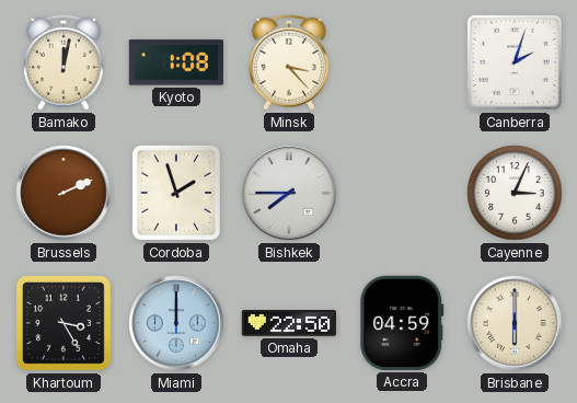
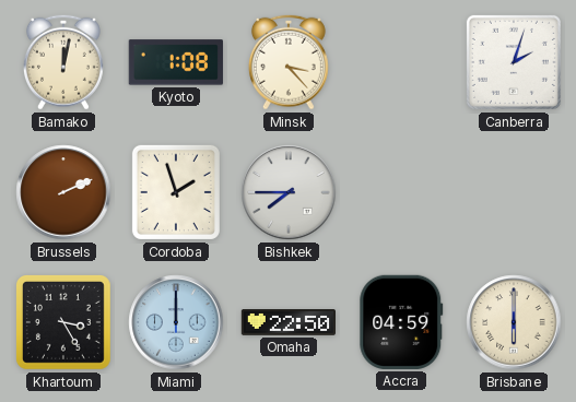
Cayenne: 3:04 -> none (515, 193)
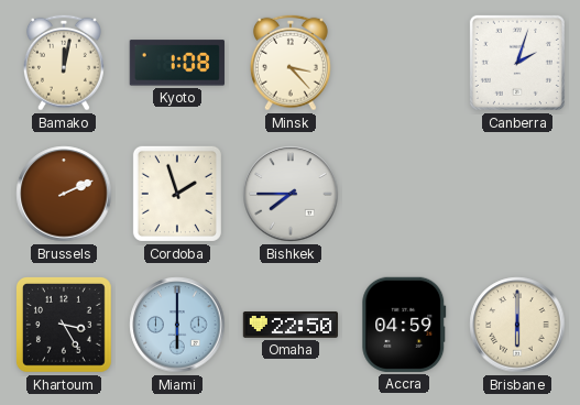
Miami: 12:00 -> 6:00 (177, 325)
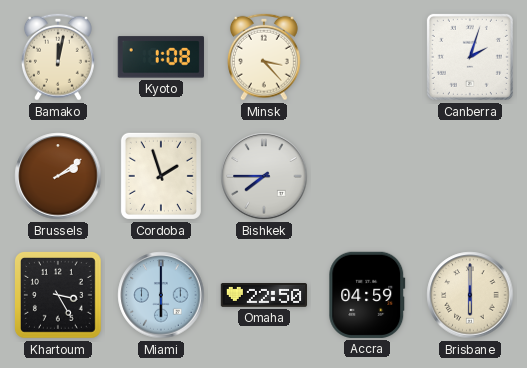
Brussels: 2:11 -> 2:09 (58, 176)
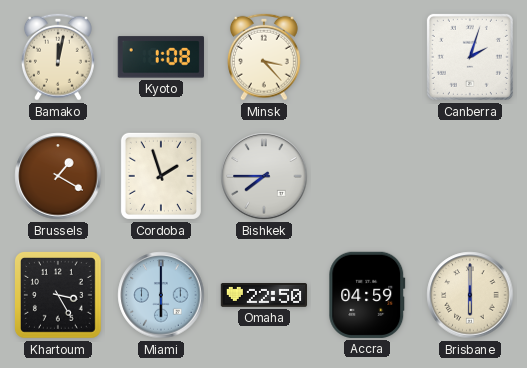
Brussels: 2:09 -> 1:20 (58, 176)
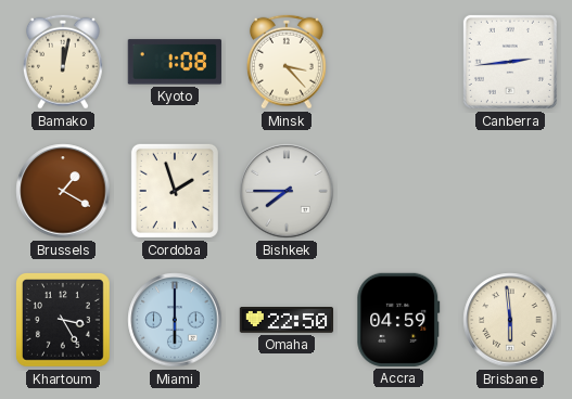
Canberra: 2:03 -> 2:44 (510, 62)
Brisbane: 6:00 -> 5:59 (510, 320)
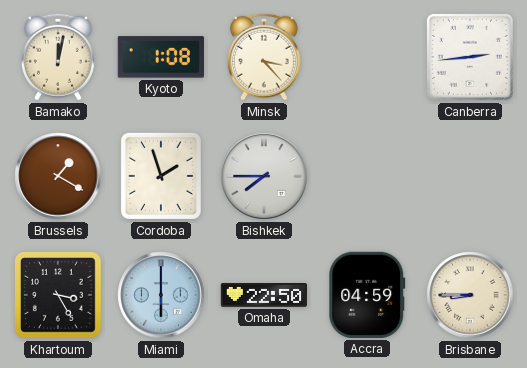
Brisbane: 5:59 -> 8:45 (470, 295)
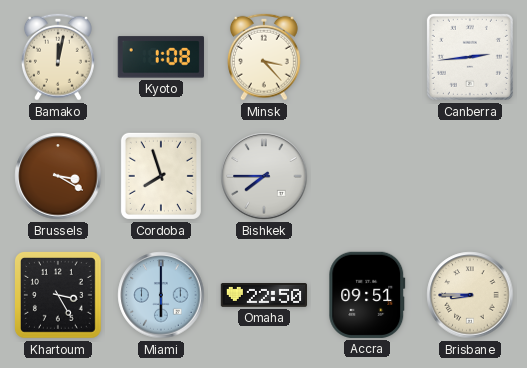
Brussels: 1:20 -> 3:20 (58, 176)
Cordoba: 1:57 -> 7:57 (161, 176)
Accra: 04:59 -> 09:51 (367, 295)
